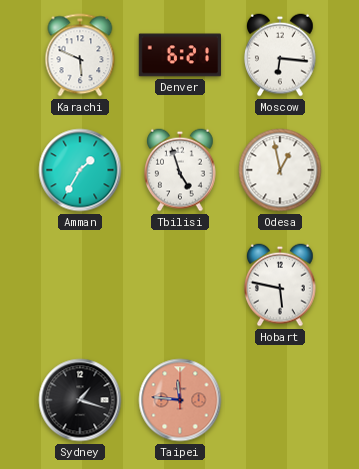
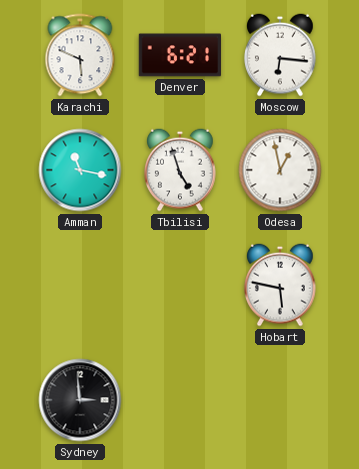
Amman: 1:35 -> 11:17 (80, 170)
Sydney: 1:18 -> 2:59 (80, 400)
Taipei: 11:46 -> none (180, 400)
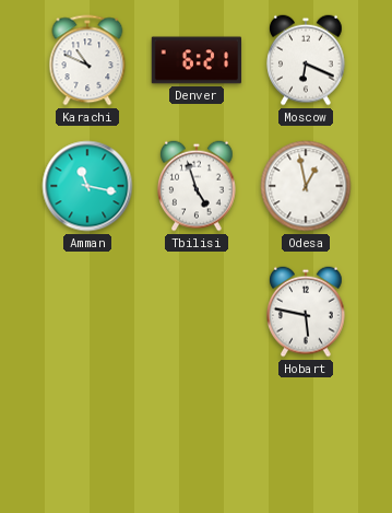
Karachi: 5:49 -> 10:49 (87, 60)
Moscow: 6:16 -> 6:19 (307, 60)
Sydney: 2:59 -> none (80, 400)
